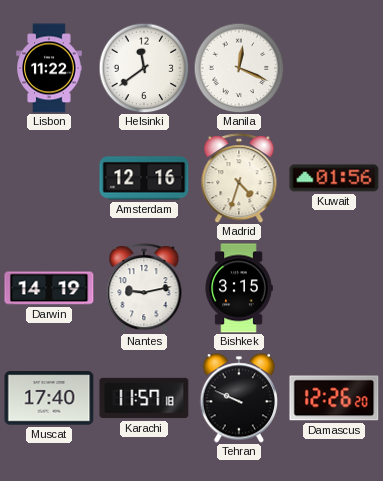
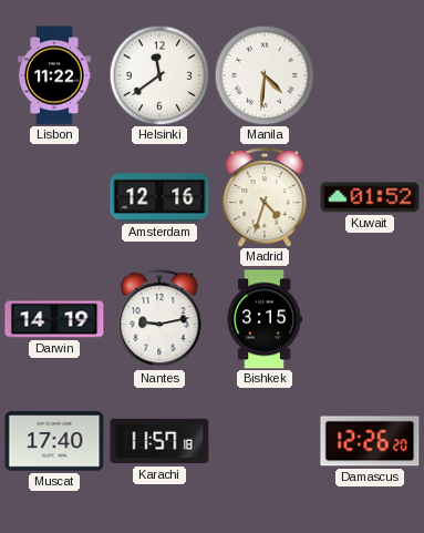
Manila: 12:19 -> 4:31 (265, 75)
Kuwait: 01:56 -> 01:52 (370, 197)
Tehran: 9:49 -> none (239, 398)
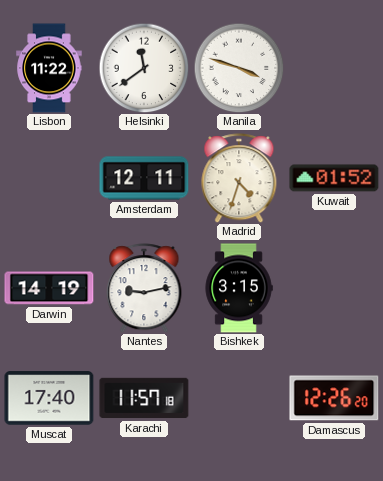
Manila: 4:31 -> 3:48 (239, 68)
Amsterdam: 12:16 -> 12:11 (144, 178)
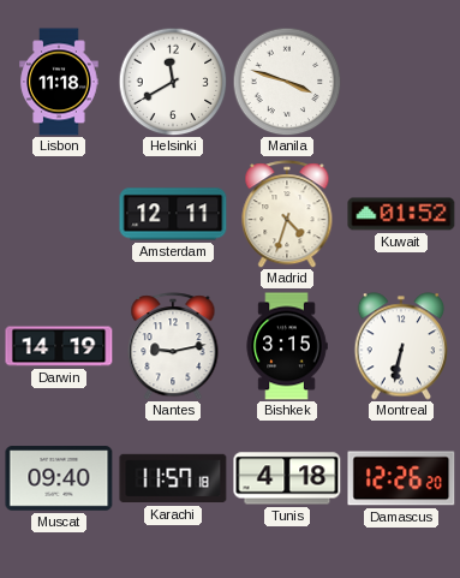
Lisbon: 11:22 -> 11:18 (59, 82)
Helsinki: 11:39 -> 11:40 (173, 82)
Montreal: none -> 6:32 (401, 346)
Muscat: 17:40 -> 09:40 (59, 478)
Tunis: none -> 4:18 (287, 478)
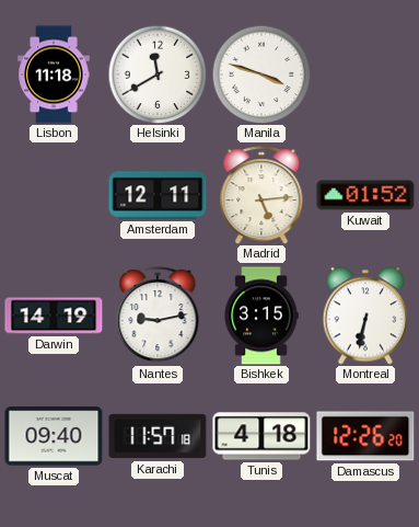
Madrid: 4:33 -> 5:14 (261, 195)
